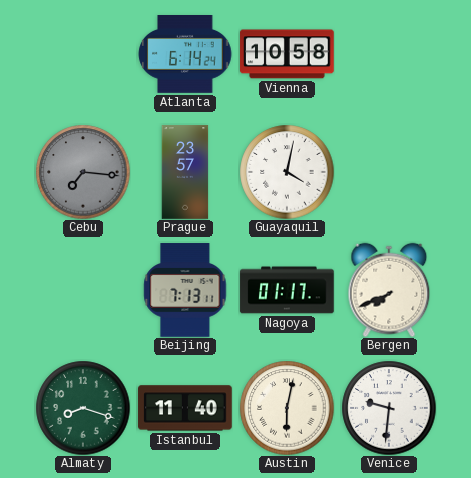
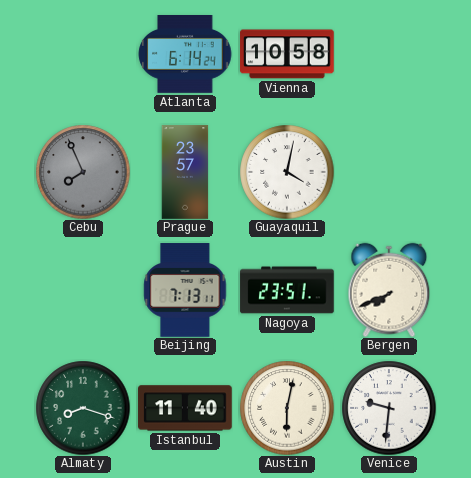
Cebu: 7:16 -> 7:56 (83, 172)
Nagoya: 01:17 -> 23:51 (287, 290)
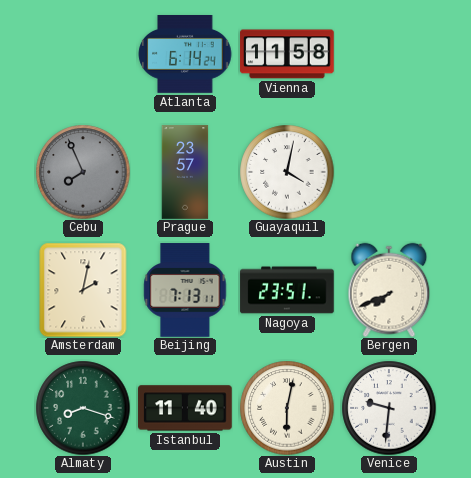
Vienna: 10:58 -> 11:58 (287, 54)
Amsterdam: none -> 2:02 (83, 290)
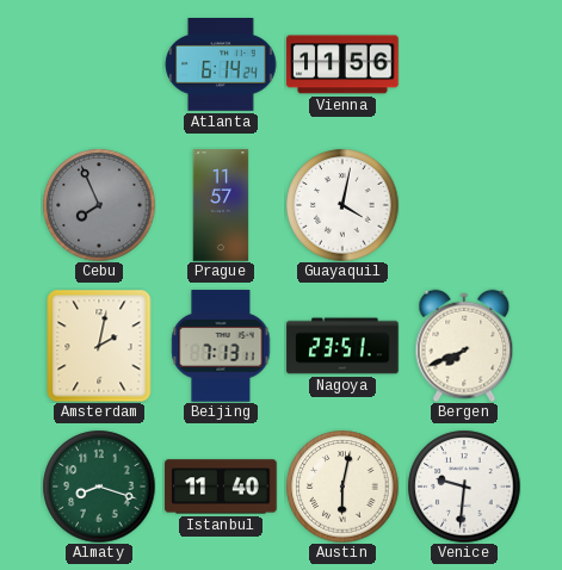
Vienna: 11:58 -> 11:56 (342, 64)
Prague: 23:57 -> 11:57 (221, 205)
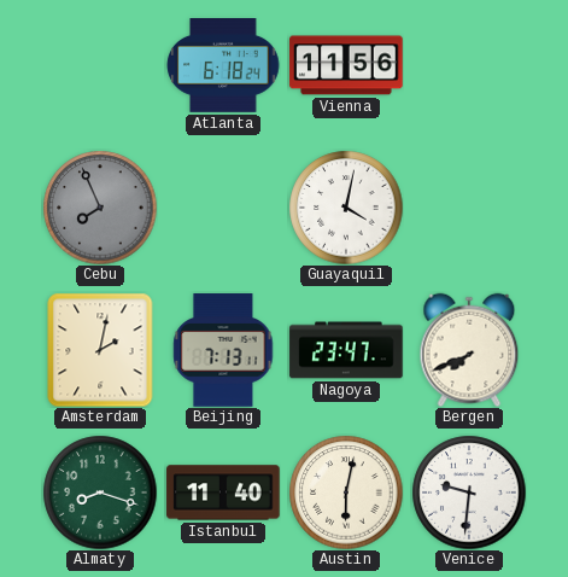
Atlanta: 6:14 -> 6:18 (223, 66)
Prague: 11:57 -> none (221, 205)
Nagoya: 23:51 -> 23:47 (346, 350)
